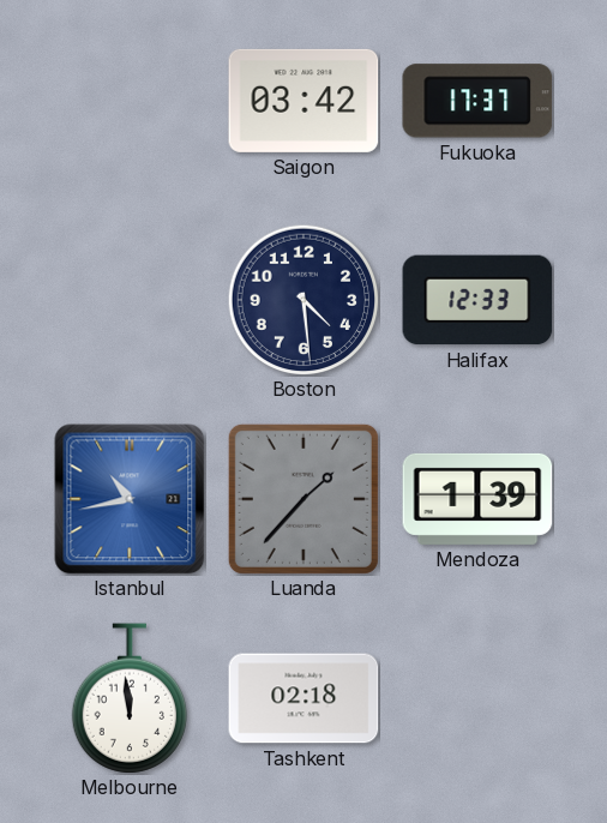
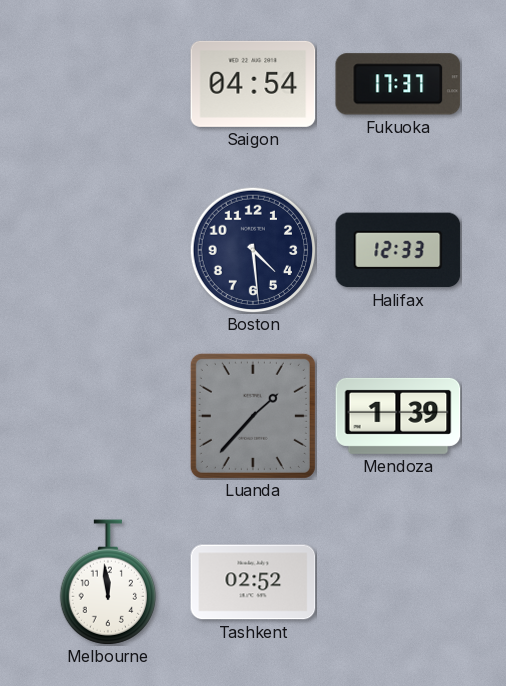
Saigon: 03:42 -> 04:54 (253, 84)
Istanbul: 10:43 -> none (130, 499)
Tashkent: 02:18 -> 02:52 (253, 582)
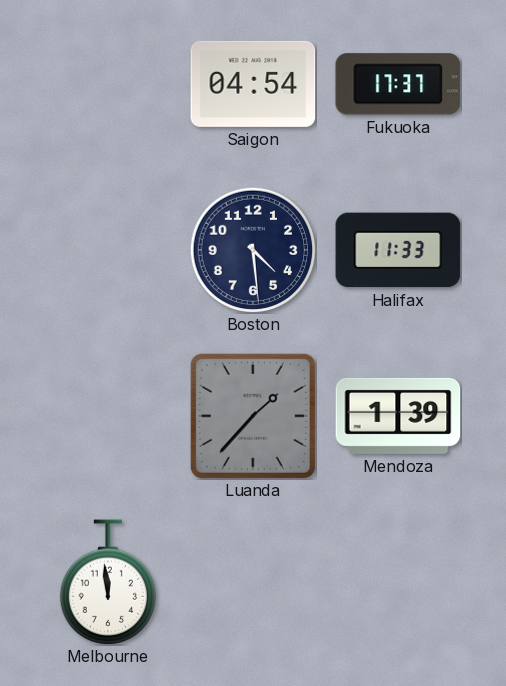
Halifax: 12:33 -> 11:33 (398, 250)
Tashkent: 02:52 -> none (253, 582)
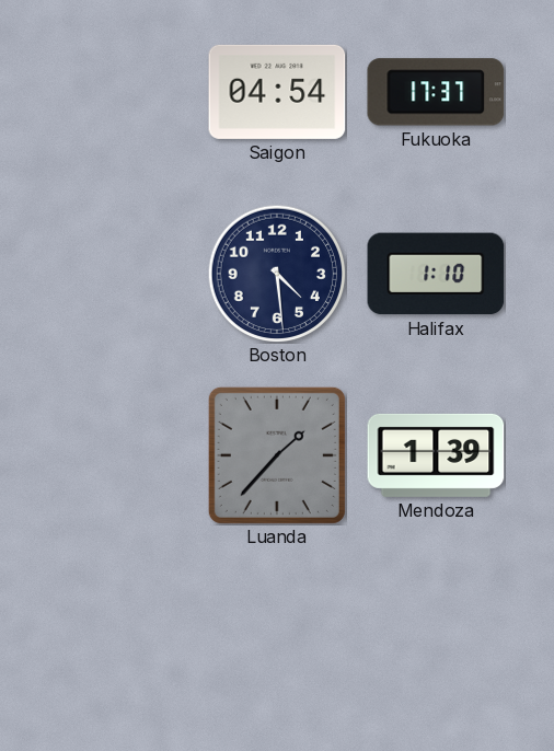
Halifax: 11:33 -> 1:10 (436, 274)
Melbourne: 11:59 -> none (107, 582)
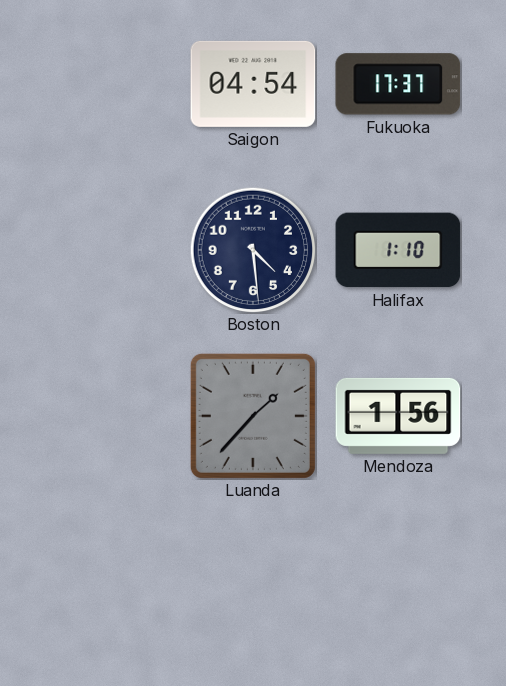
Mendoza: 1:39 -> 1:56 (398, 416)
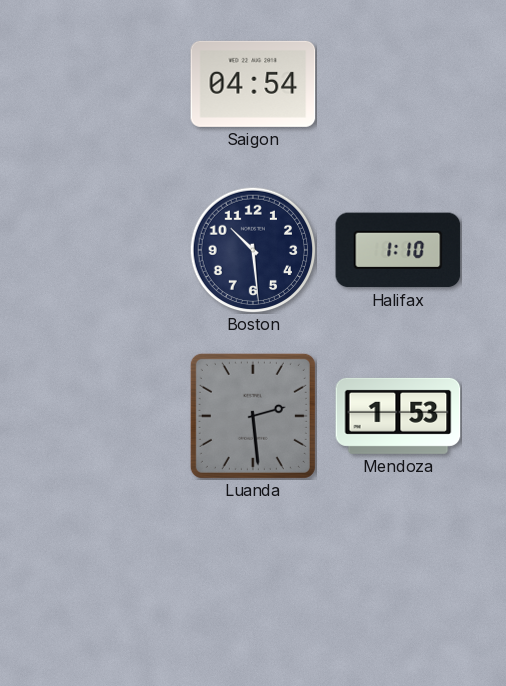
Fukuoka: 17:37 -> none (398, 84)
Boston: 4:29 -> 10:29 (253, 250)
Luanda: 1:37 -> 2:29 (253, 416)
Mendoza: 1:56 -> 1:53 (398, 416)
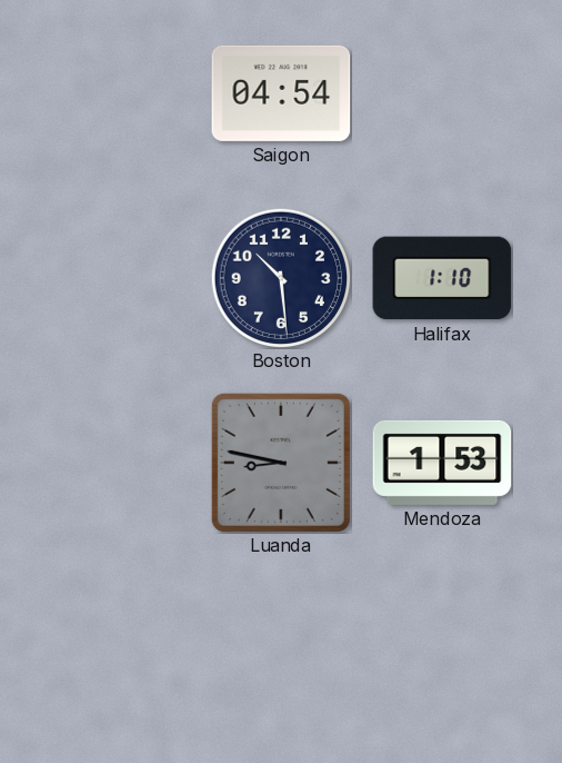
Luanda: 2:29 -> 8:47 (281, 463)
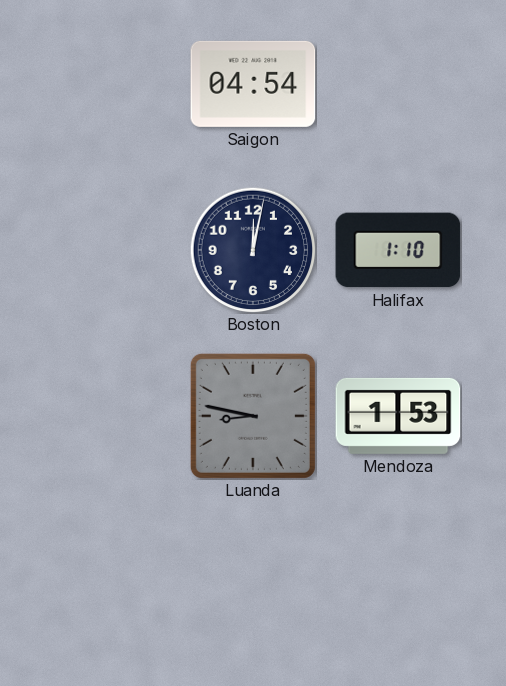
Boston: 10:29 -> 12:02 (253, 250)
